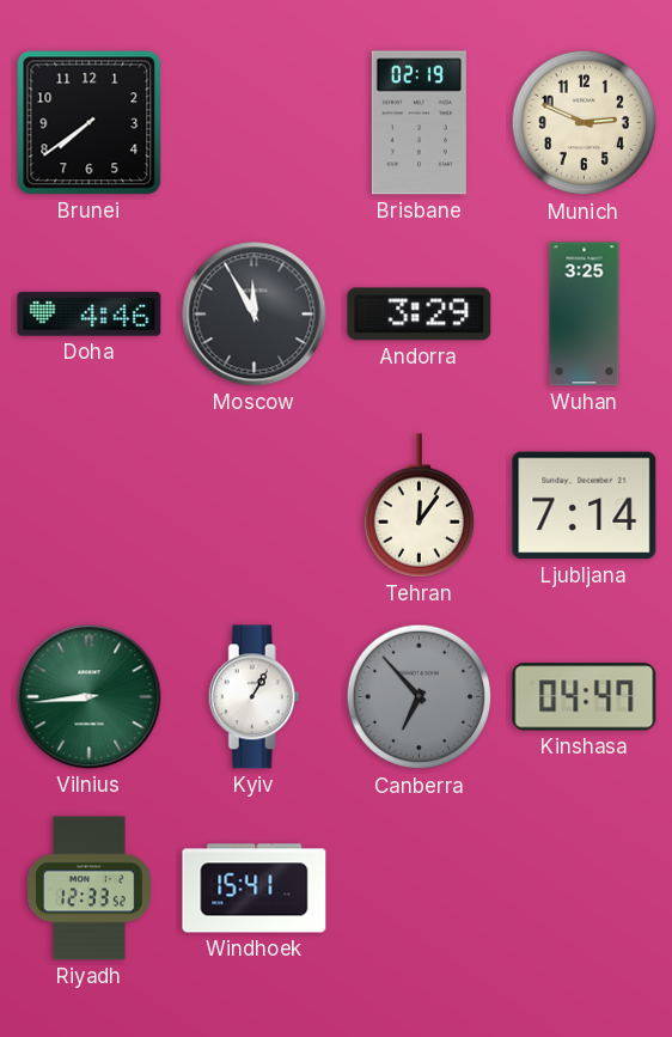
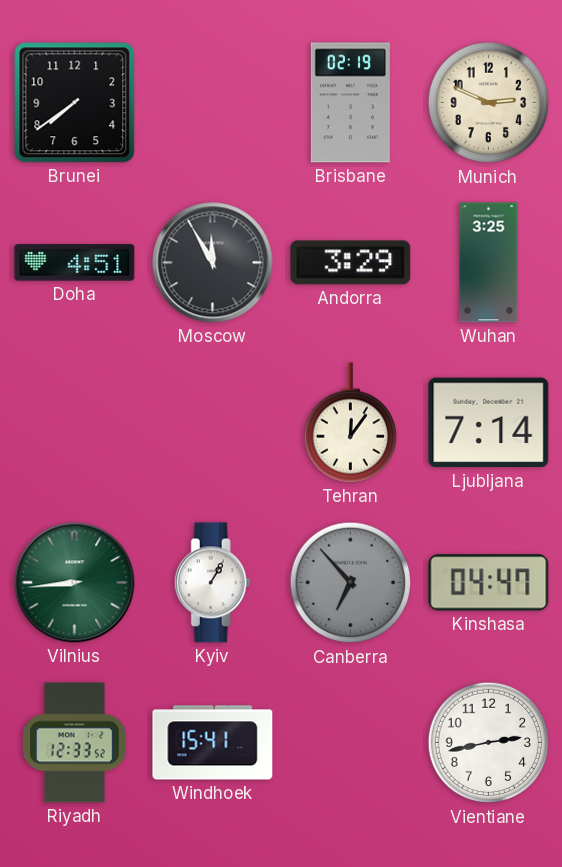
Doha: 4:46 -> 4:51 (75, 263)
Vientiane: none -> 2:43 (489, 743)
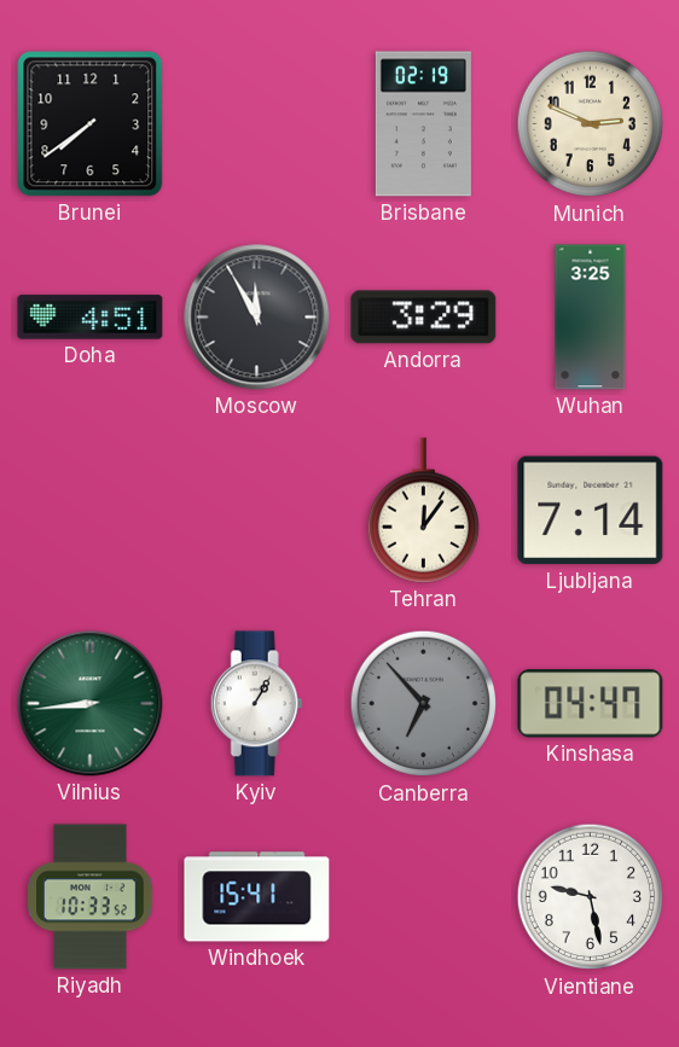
Riyadh: 12:33 -> 10:33 (91, 897)
Vientiane: 2:43 -> 9:28 (591, 897)
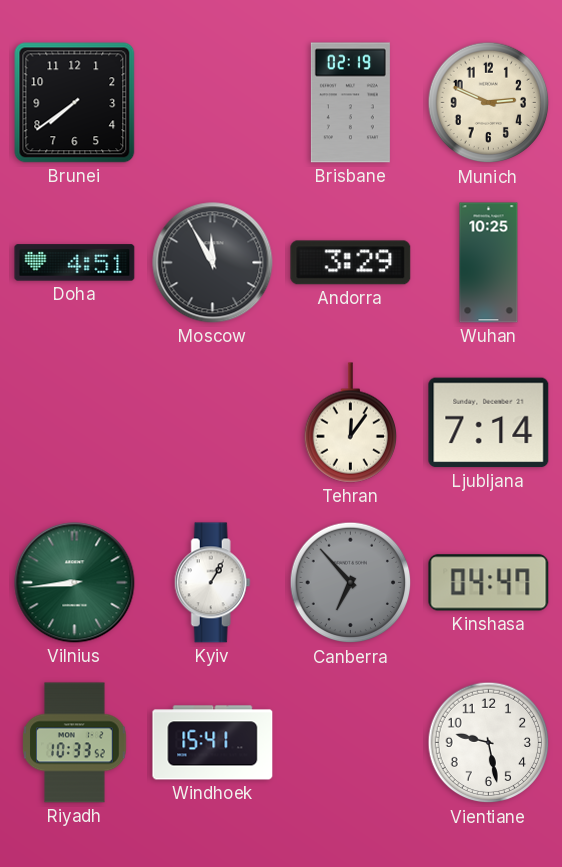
Wuhan: 3:25 -> 10:25 (489, 263)
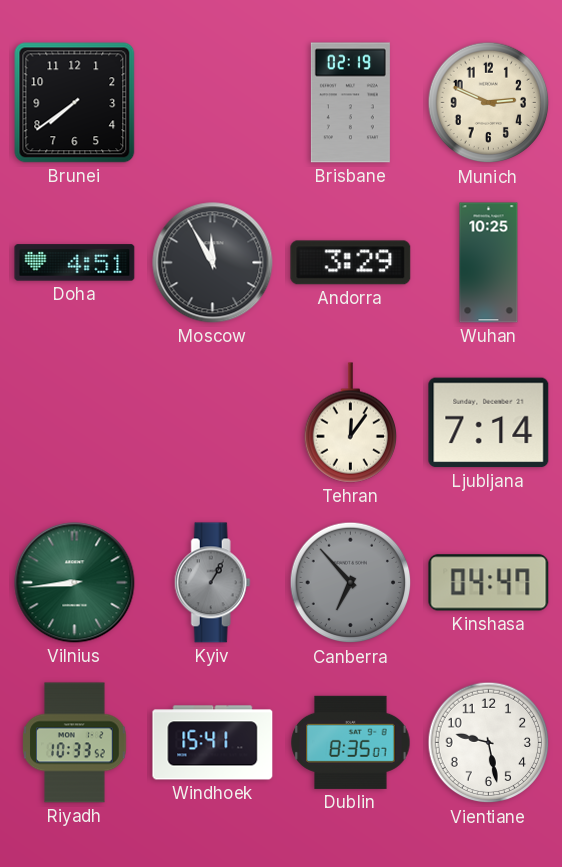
Kyiv dial: white -> grey (212, 583)
Dublin: none -> 8:35 (351, 742)
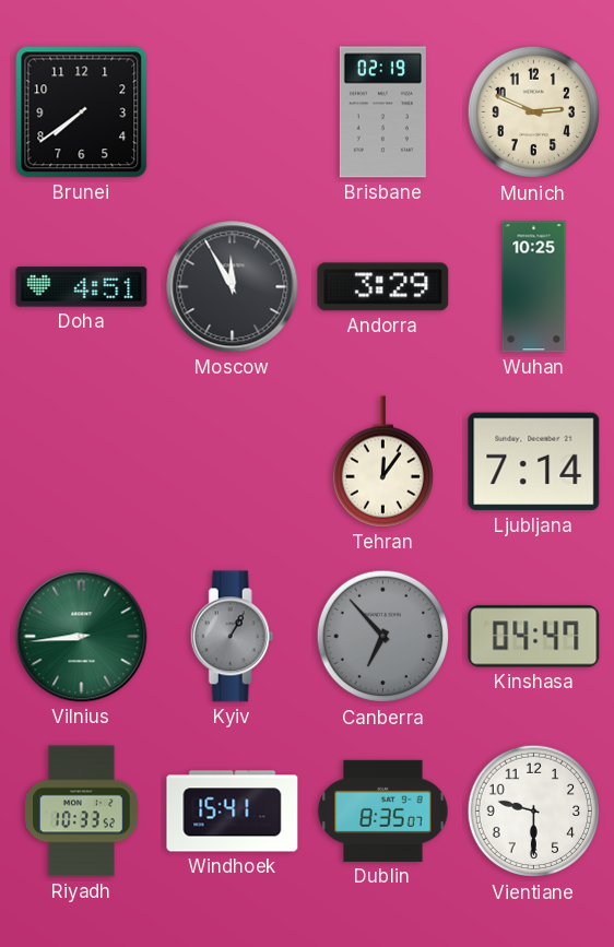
Vientiane: 9:28 -> 9:30 (534, 812)
